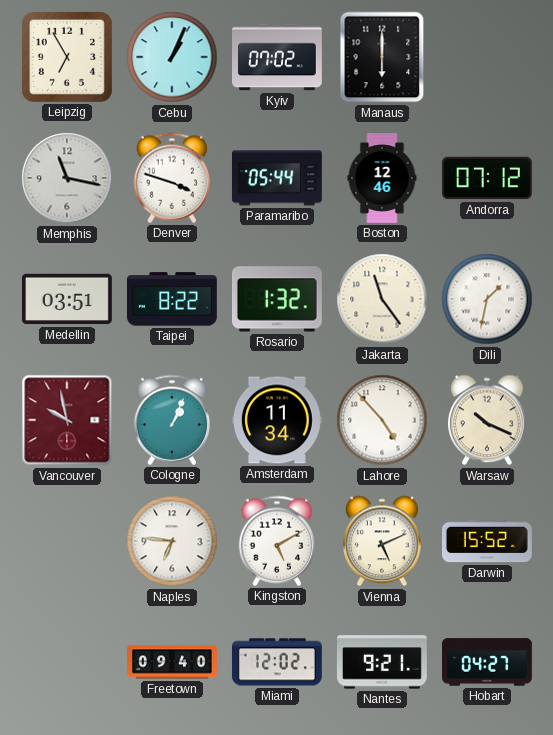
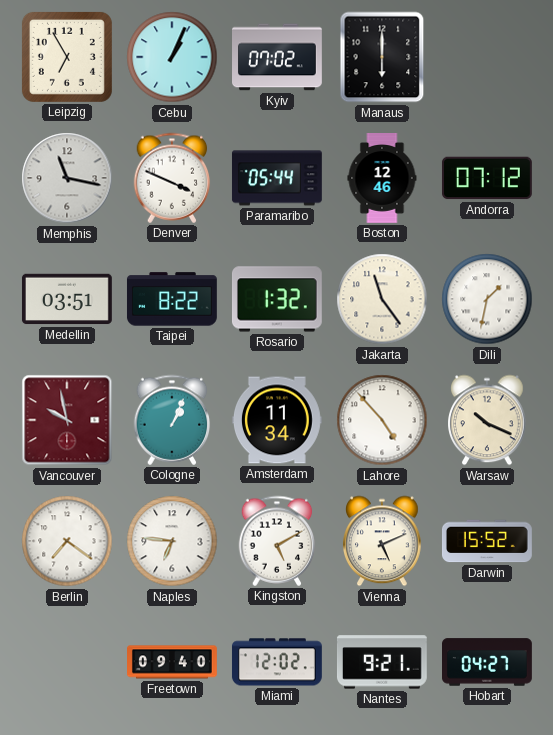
Denver: 3:48 -> 3:49 (172, 178)
Berlin: none -> 7:21 (67, 541)
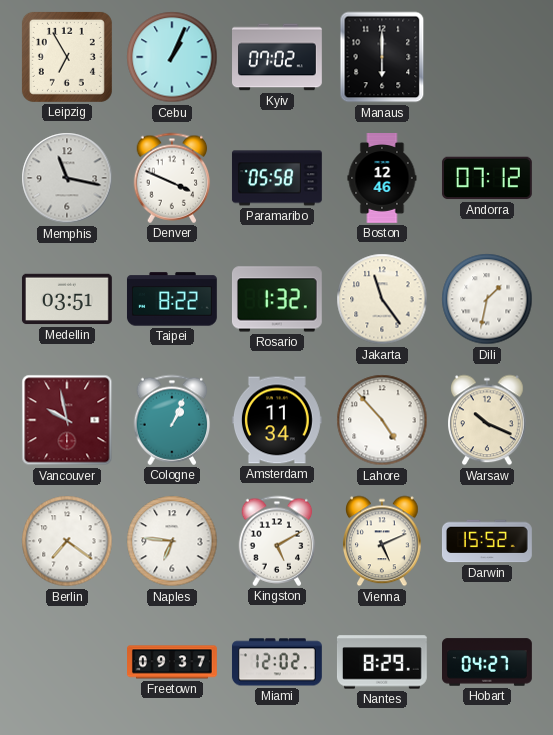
Paramaribo: 05:44 -> 05:58 (277, 178)
Freetown: 09:40 -> 09:37 (173, 662)
Nantes: 9:21 -> 8:29 (382, 662)
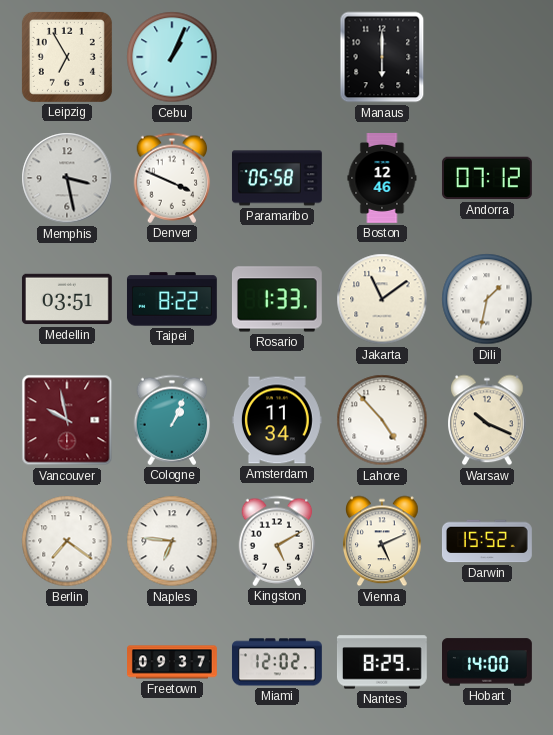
Kyiv: 07:02 -> none (278, 57)
Memphis: 11:17 -> 3:28 (67, 178)
Rosario: 1:32 -> 1:33 (277, 299)
Jakarta: 11:24 -> 11:09 (382, 299)
Hobart: 04:27 -> 14:00 (488, 662)
